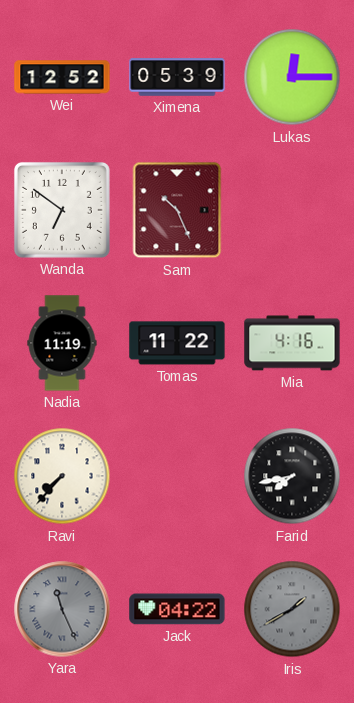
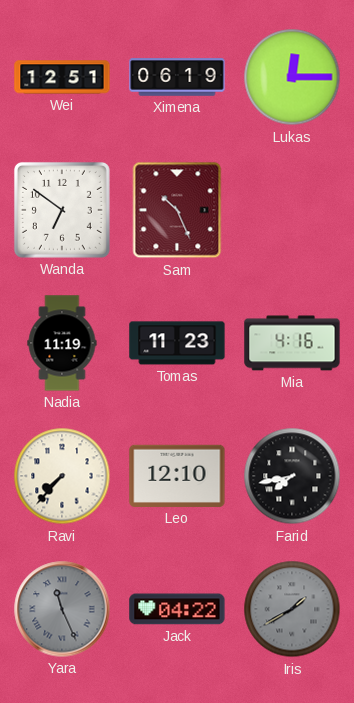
Wei: 12:52 -> 12:51 (62, 77)
Ximena: 05:39 -> 06:19 (177, 77)
Tomas: 11:22 -> 11:23 (177, 343)
Leo: none -> 12:10 (177, 476)
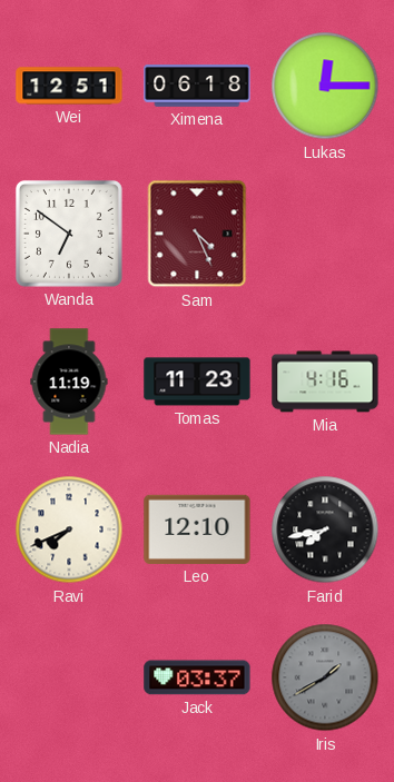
Ximena: 06:19 -> 06:18 (197, 86)
Sam: 10:26 -> 4:26 (197, 234)
Ravi: 7:37 -> 7:41 (69, 529)
Yara: 11:26 -> none (62, 609)
Jack: 04:22 -> 03:37 (197, 677)
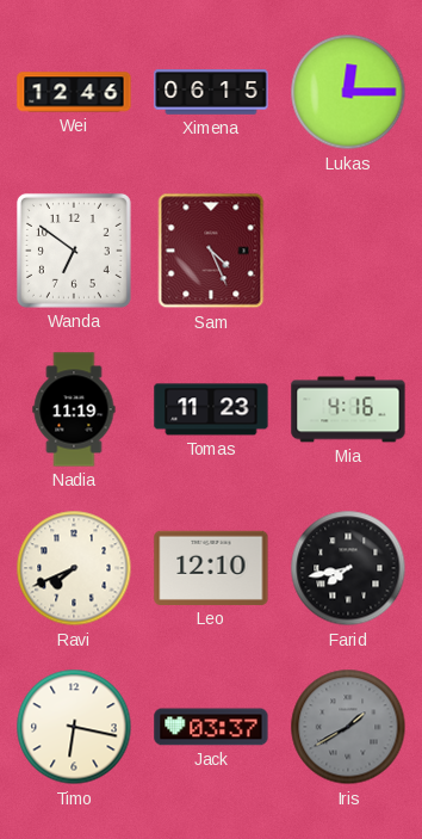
Wei: 12:51 -> 12:46 (74, 92)
Ximena: 06:18 -> 06:15 (211, 92)
Timo: none -> 6:17 (74, 727)
